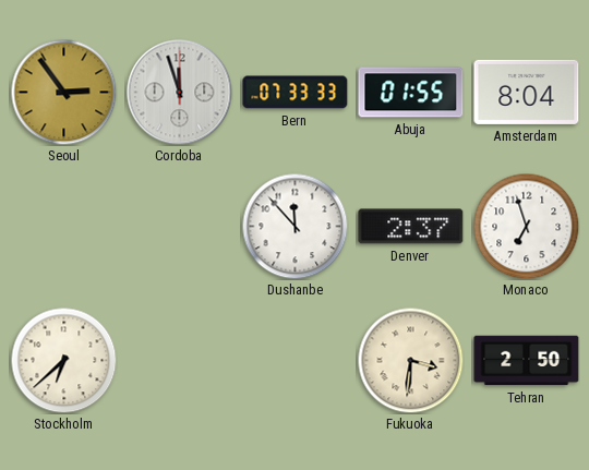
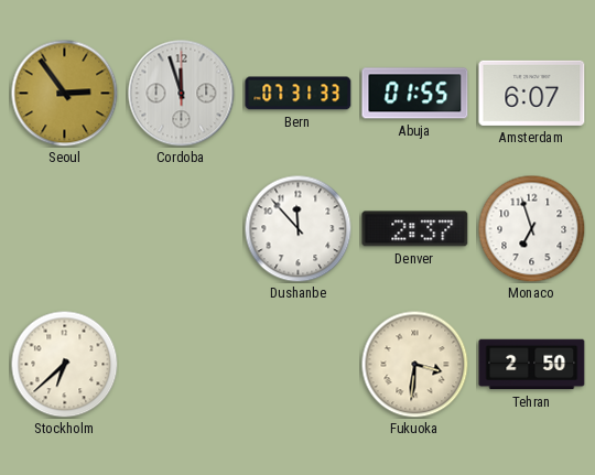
Bern: 07:33 -> 07:31 (299, 94)
Amsterdam: 8:04 -> 6:07 (532, 93)
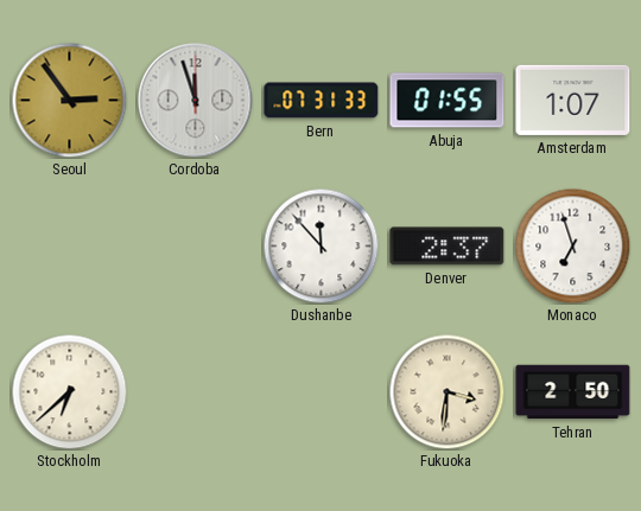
Amsterdam: 6:07 -> 1:07 (573, 100)
